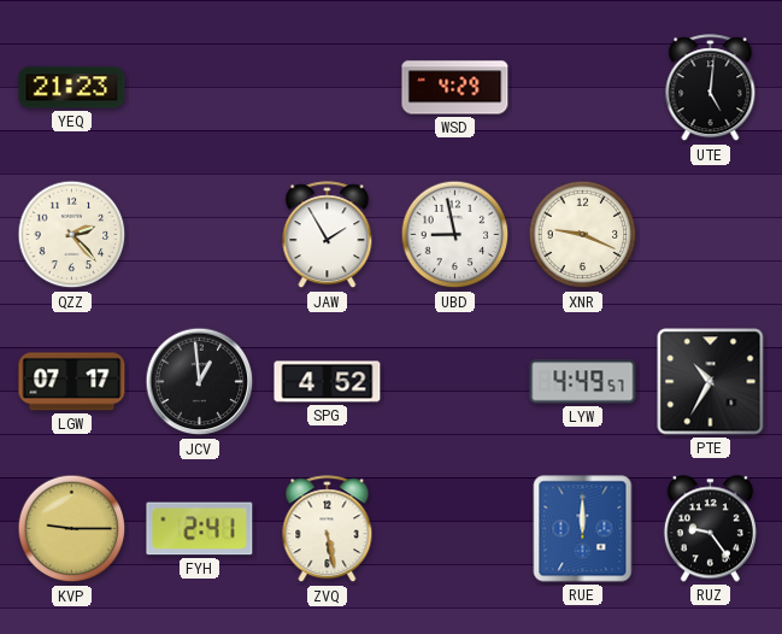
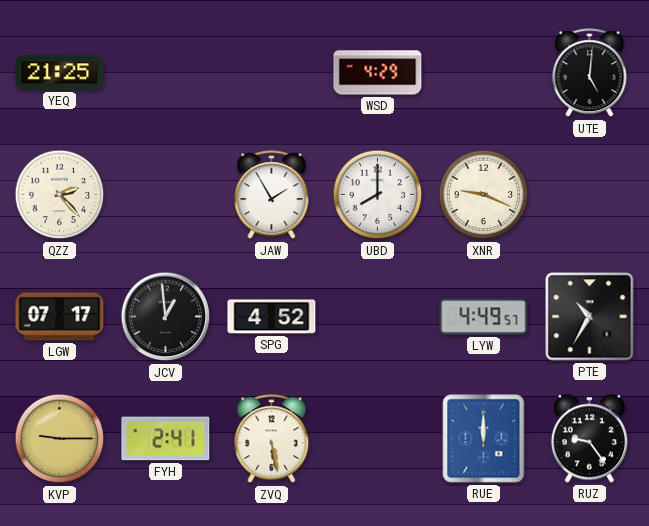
YEQ: 21:23 -> 21:25 (60, 73)
UBD: 8:58 -> 8:00 (378, 195)
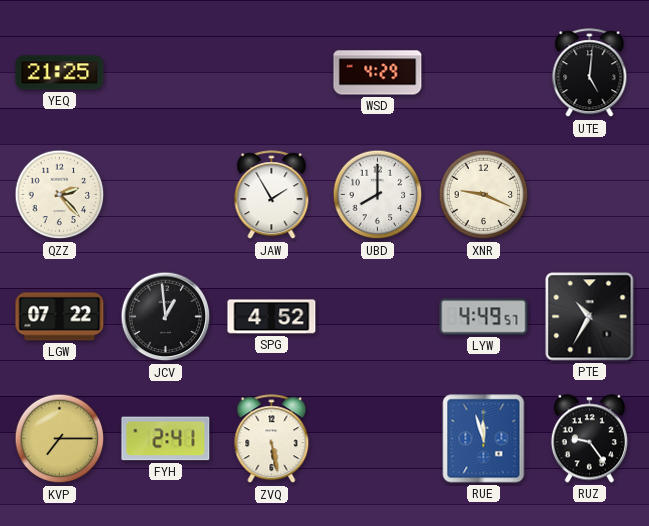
LGW: 07:17 -> 07:22 (60, 317)
KVP: 9:15 -> 7:15 (60, 439)
RUE: 12:00 -> 11:57 (484, 439)
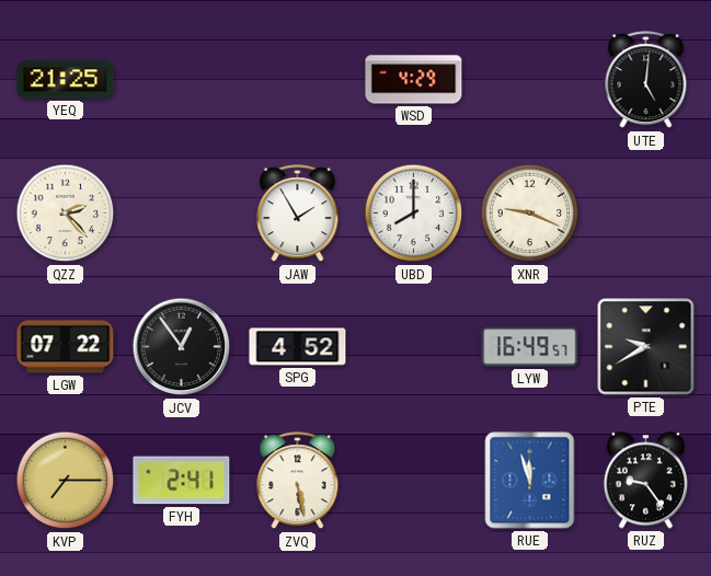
JCV: 12:59 -> 12:54 (182, 347)
LYW: 4:49 -> 16:49 (530, 347)
PTE: 10:35 -> 9:40 (646, 347)
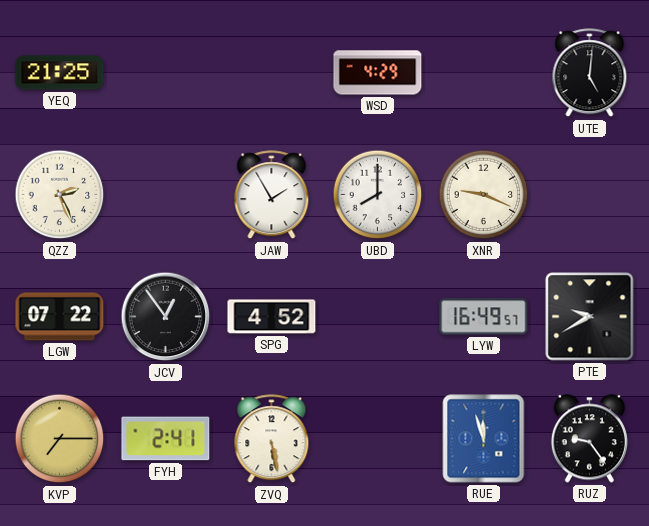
QZZ: 2:23 -> 2:26 (60, 195)
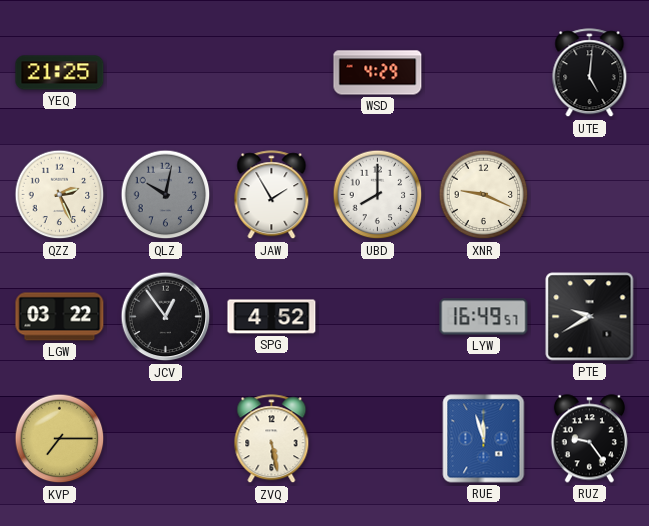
QLZ: none -> 10:02 (166, 195)
LGW: 07:22 -> 03:22 (60, 317)
FYH: 2:41 -> none (166, 439)
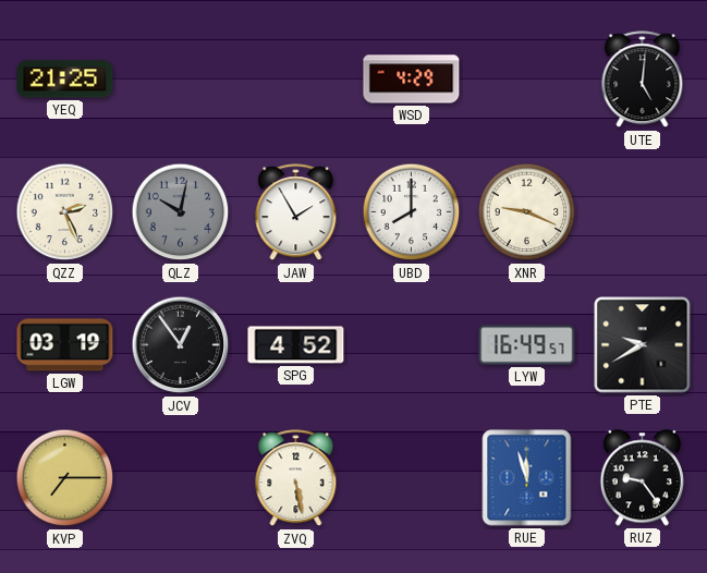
LGW: 03:22 -> 03:19 (65, 345)
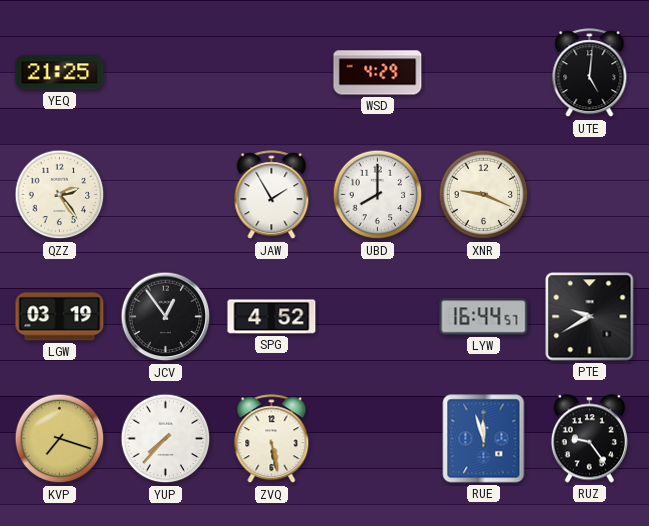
QZZ: 2:26 -> 2:24 (60, 195)
QLZ: 10:02 -> none (181, 212)
LYW: 16:49 -> 16:44 (484, 317)
KVP: 7:15 -> 7:18 (60, 439)
YUP: none -> 7:37 (166, 439)
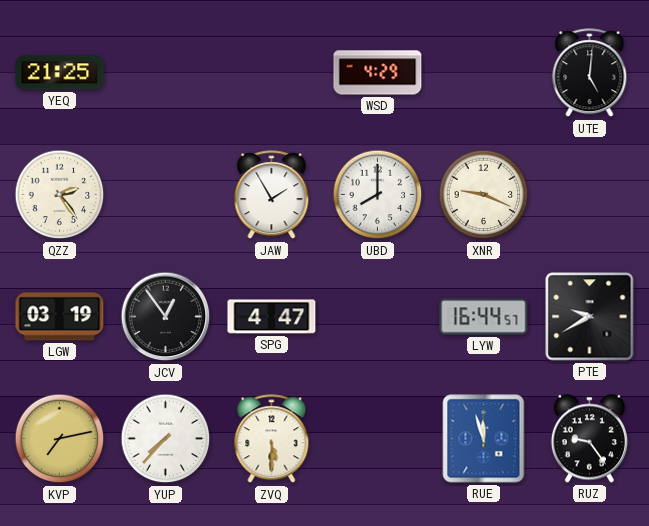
SPG: 4:52 -> 4:47 (272, 317)
KVP: 7:18 -> 7:13 (60, 439)
ZVQ: 5:28 -> 5:30 (272, 439)
